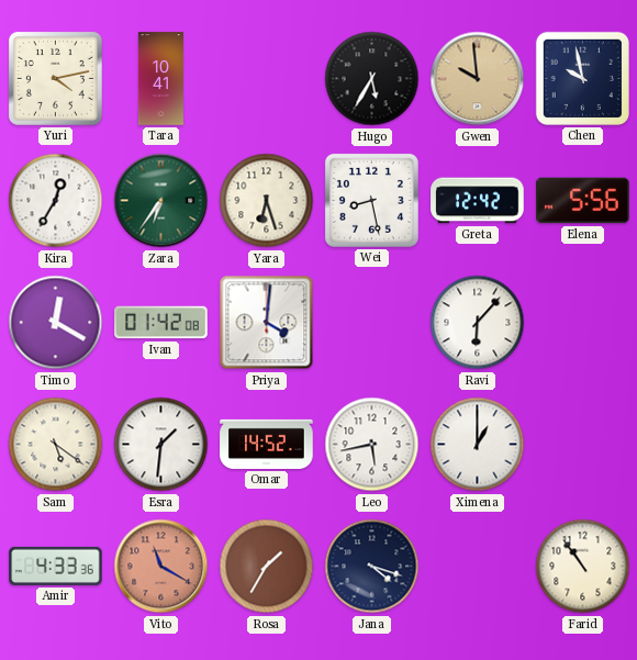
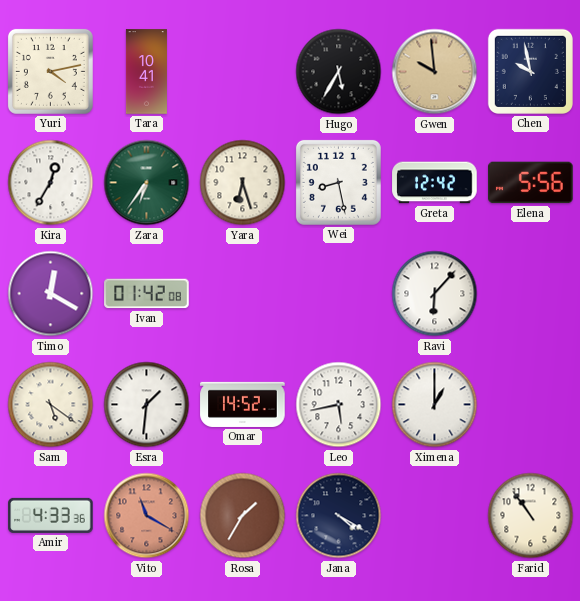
Priya: 4:01 -> none (267, 323)
Jana: 4:18 -> 4:20 (339, 516)
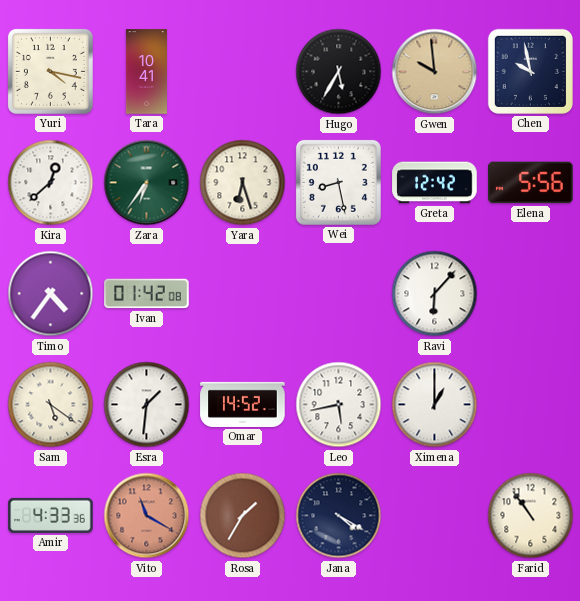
Yuri: 4:13 -> 4:17 (50, 71)
Kira: 12:35 -> 12:38 (51, 183)
Timo: 12:20 -> 4:36 (51, 294)
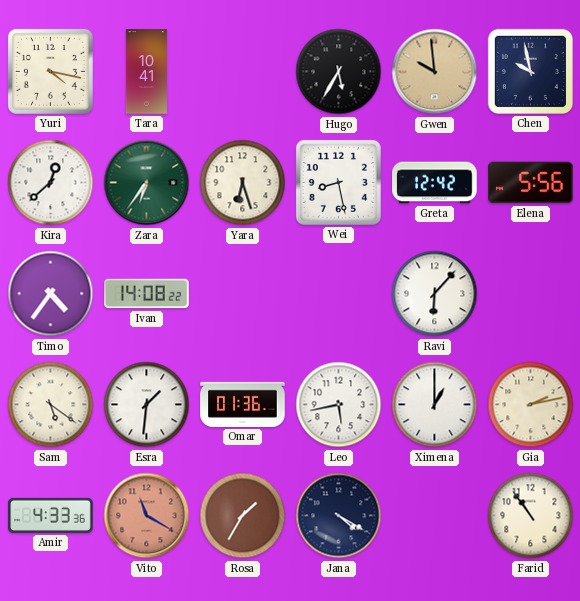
Ivan: 01:42 -> 14:08 (147, 294)
Omar: 14:52 -> 01:36 (243, 404)
Gia: none -> 2:13 (531, 405)
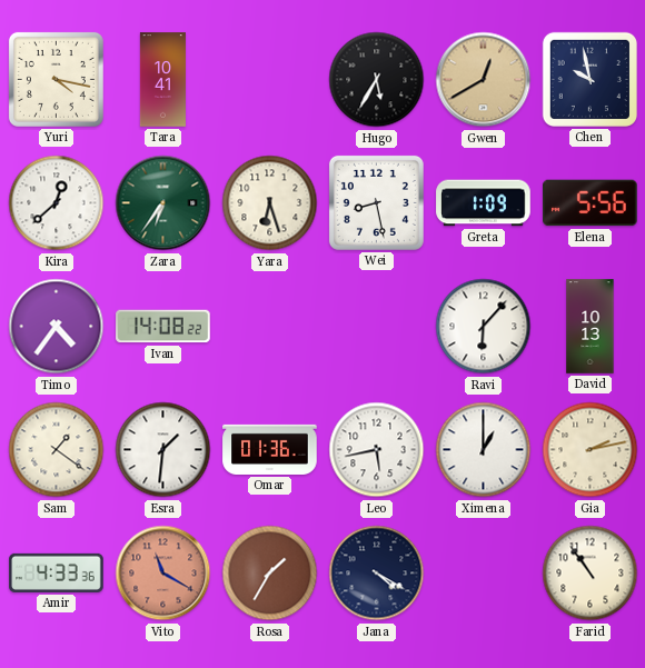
Gwen: 9:59 -> 12:40 (484, 80)
Greta: 12:42 -> 1:09 (484, 203)
David: none -> 10:13 (591, 327)
Sam: 5:21 -> 1:21 (57, 450)
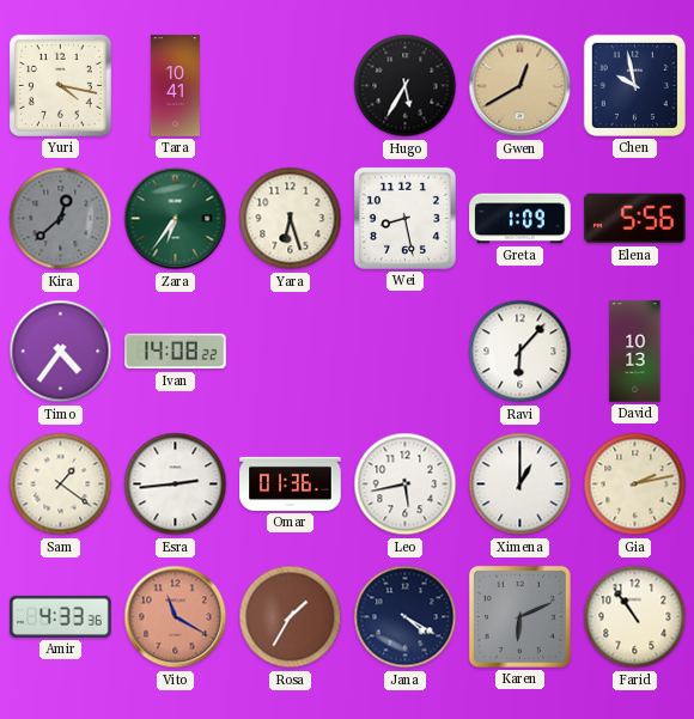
Kira dial: white -> grey (61, 219)
Esra: 1:31 -> 2:44 (176, 485)
Karen: none -> 6:11 (519, 616)
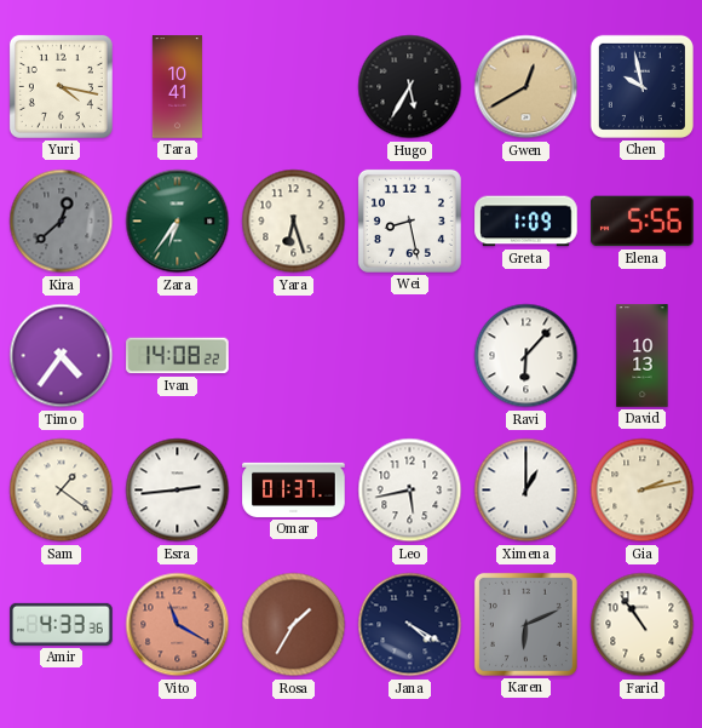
Omar: 01:36 -> 01:37 (294, 489)
